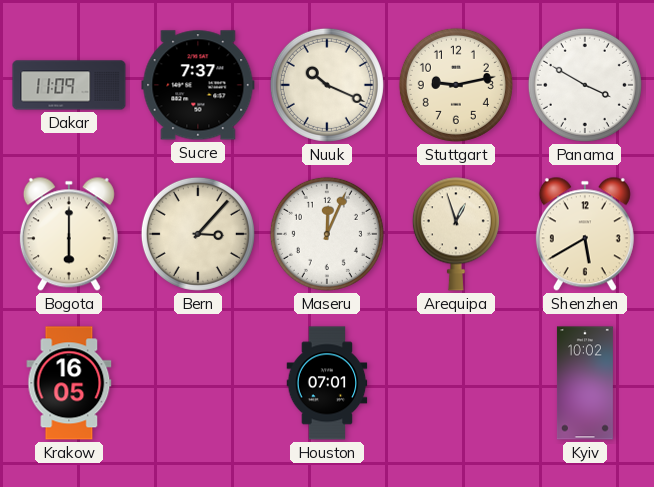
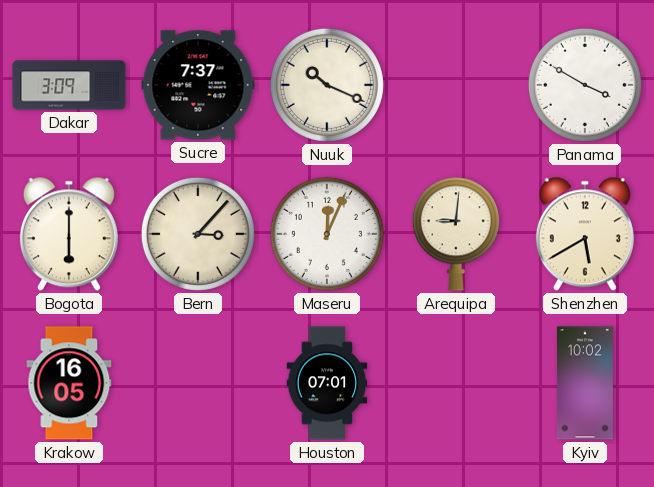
Dakar: 11:09 -> 3:09 (69, 85)
Stuttgart: 9:13 -> none (456, 85)
Arequipa: 12:57 -> 9:01 (456, 234)
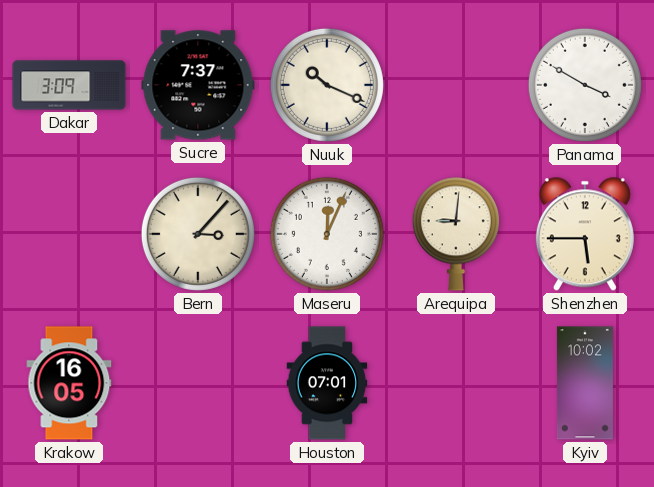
Bogota: 6:00 -> none (69, 234)
Shenzhen: 5:40 -> 5:45 (585, 234)
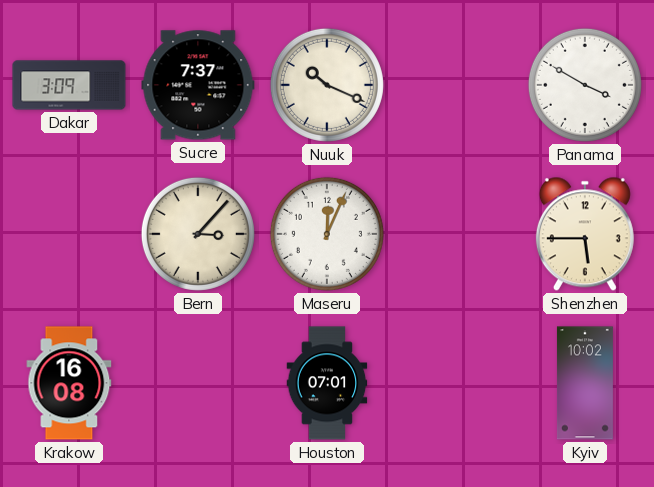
Arequipa: 9:01 -> none (456, 234)
Krakow: 16:05 -> 16:08 (69, 383)
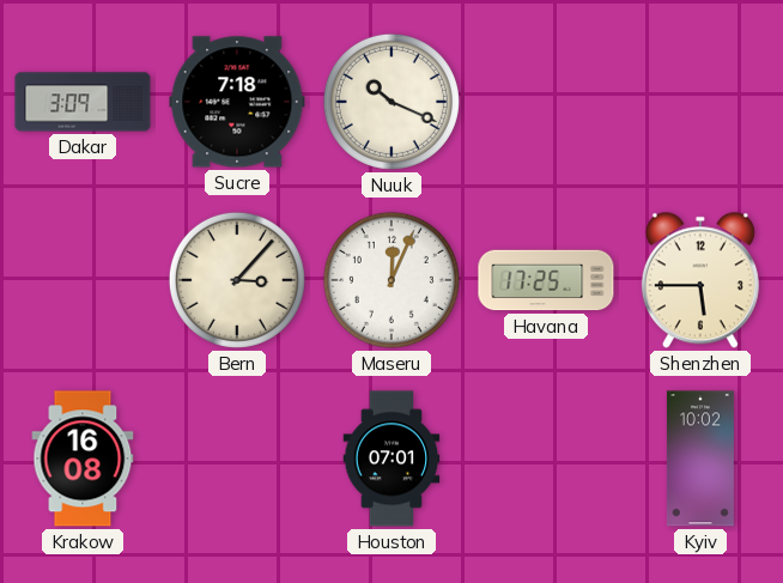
Sucre: 7:37 -> 7:18 (237, 102)
Panama: 3:50 -> none (585, 85)
Havana: none -> 17:25 (546, 280)
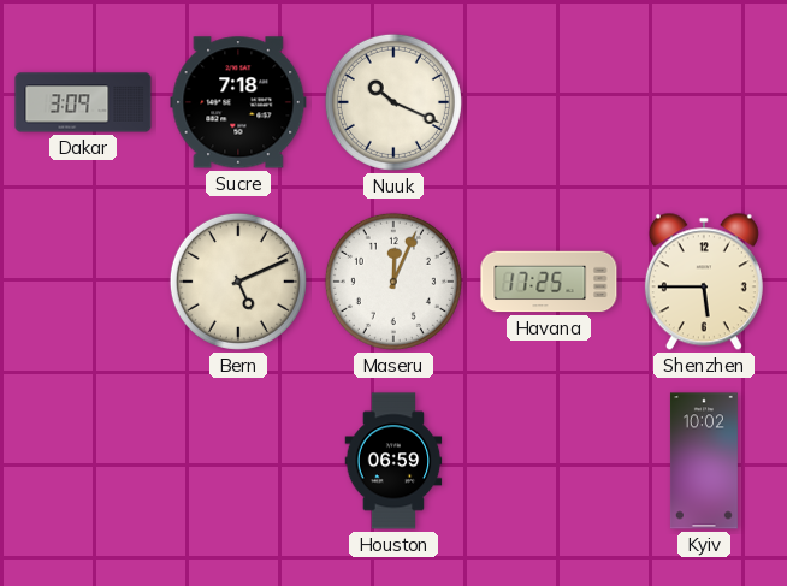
Bern: 3:07 -> 5:11 (238, 282)
Krakow: 16:08 -> none (83, 458)
Houston: 07:01 -> 06:59 (393, 461)
